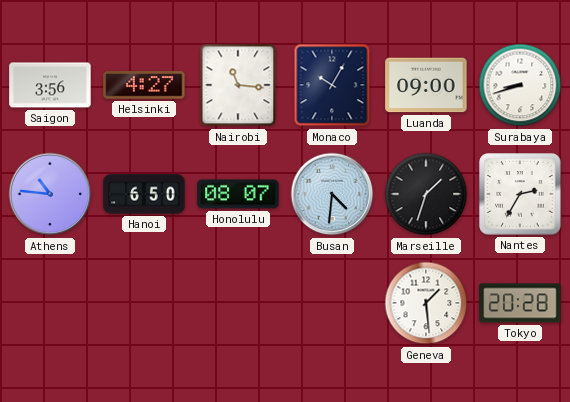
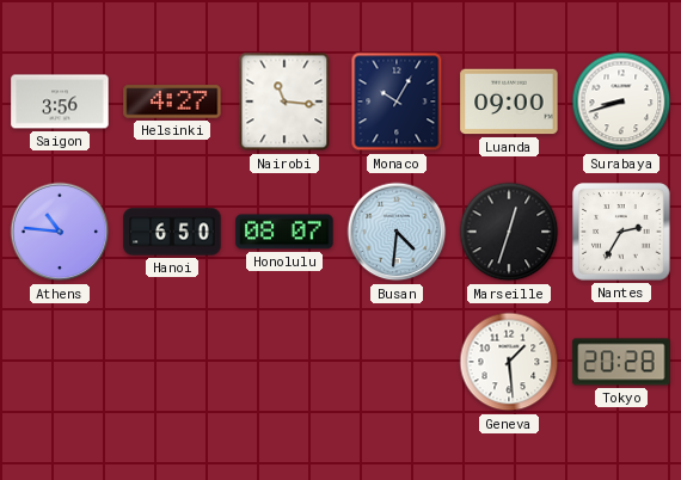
Marseille: 1:33 -> 12:33 (509, 232)
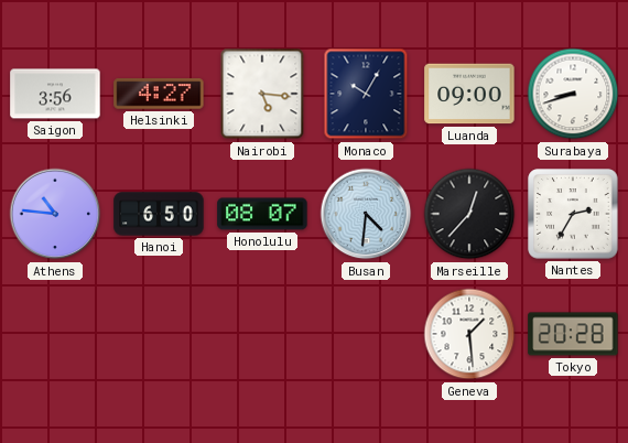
Nairobi: 11:16 -> 5:16 (262, 94)
Marseille: 12:33 -> 12:37 (469, 214)
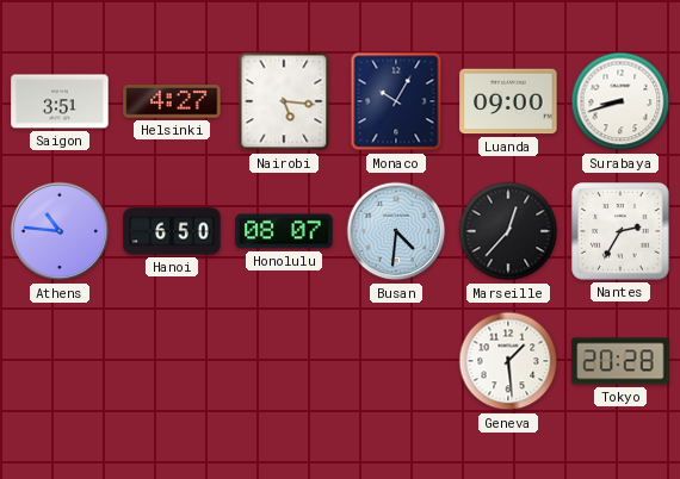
Saigon: 3:56 -> 3:51 (60, 101)
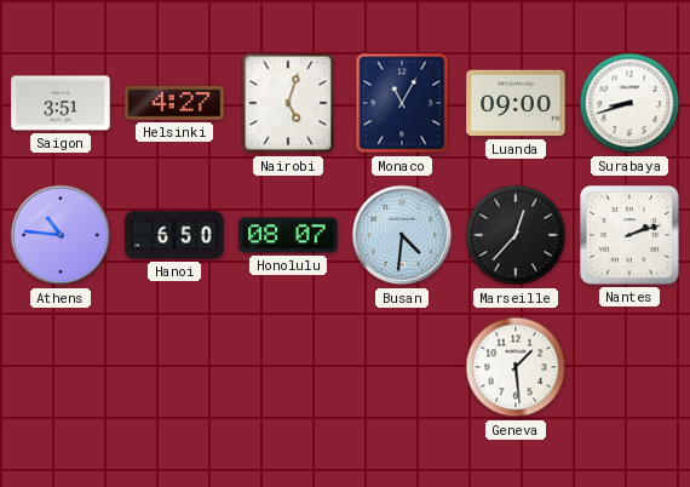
Nairobi: 5:16 -> 5:03 (288, 103)
Monaco: 10:05 -> 11:05 (402, 103)
Nantes: 2:35 -> 2:12 (629, 235)
Tokyo: 20:28 -> none (620, 361)
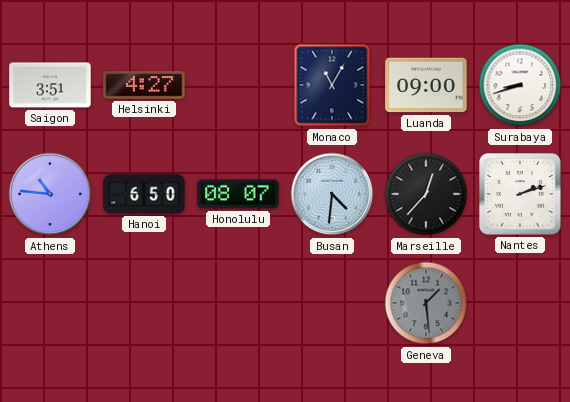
Nairobi: 5:03 -> none (288, 103)
Geneva dial: white -> grey (426, 303)
